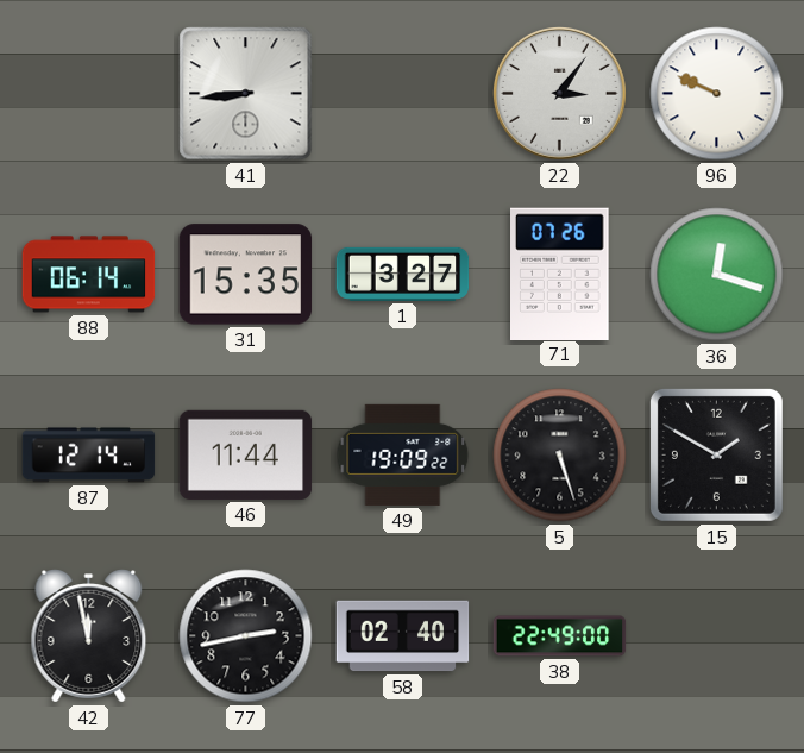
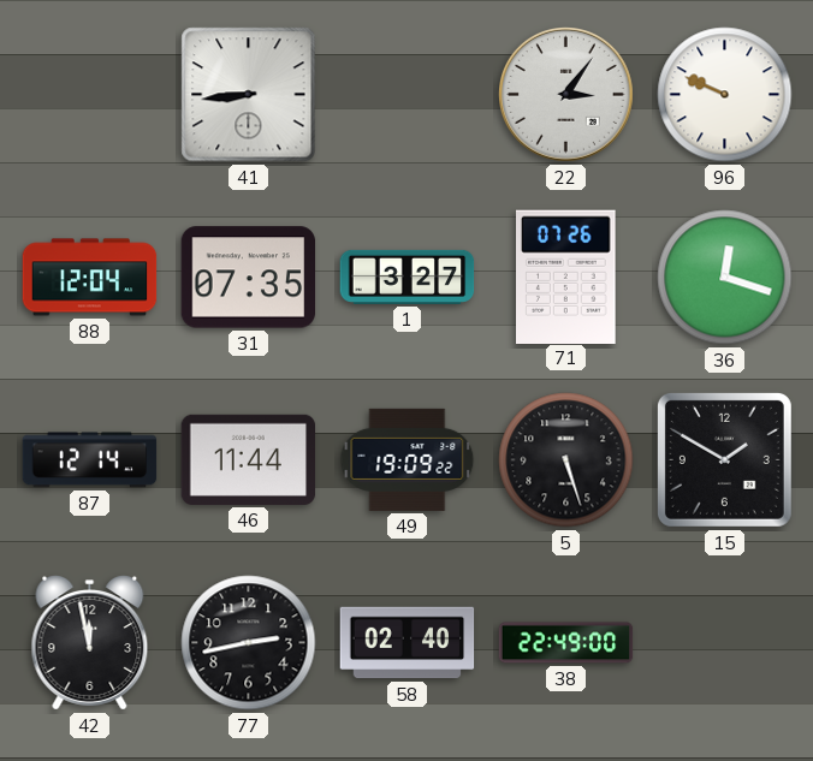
88: 06:14 -> 12:04 (90, 278)
31: 15:35 -> 07:35 (249, 278)
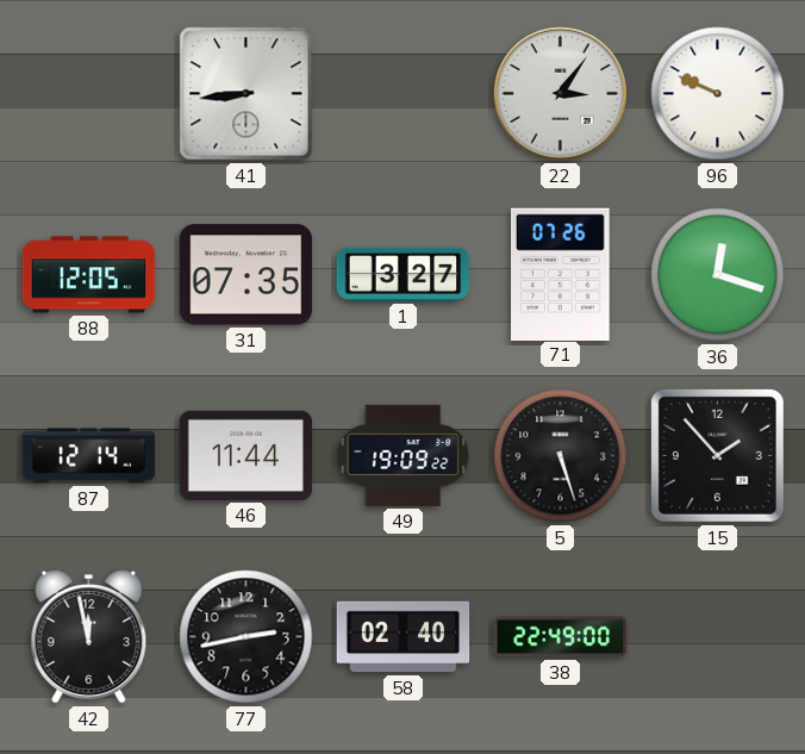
88: 12:04 -> 12:05 (89, 275)
15: 1:50 -> 1:53 (717, 455)
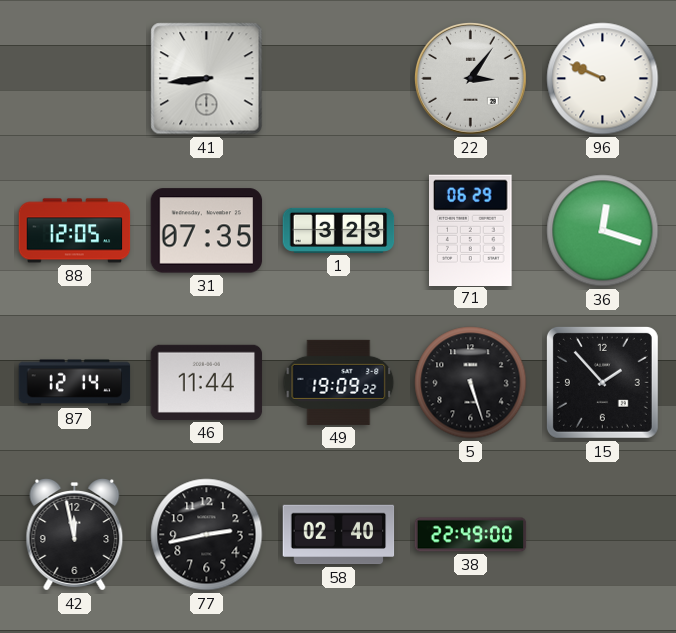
1: 3:27 -> 3:23 (339, 230)
71: 07:26 -> 06:29 (471, 230)
